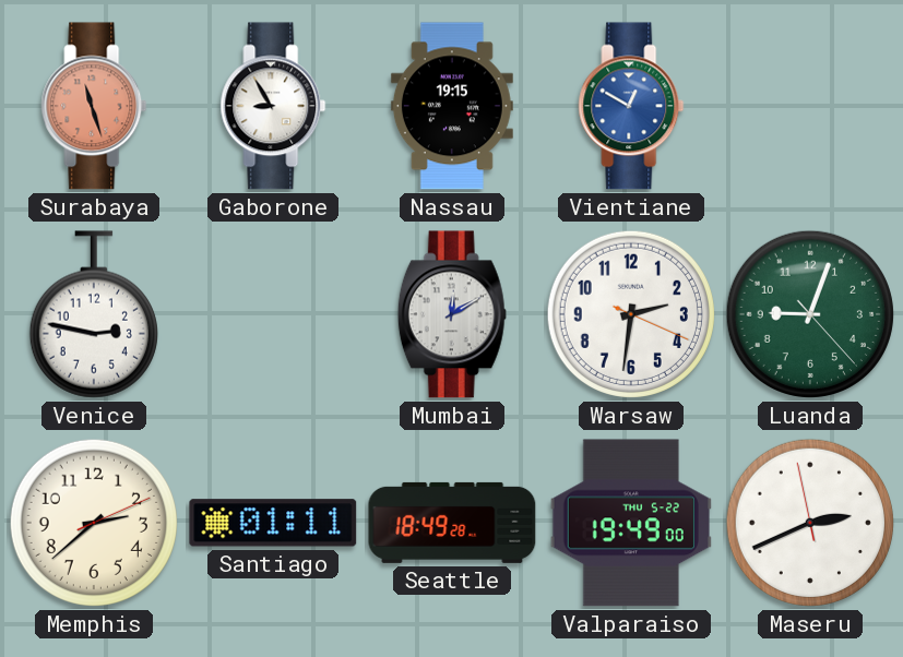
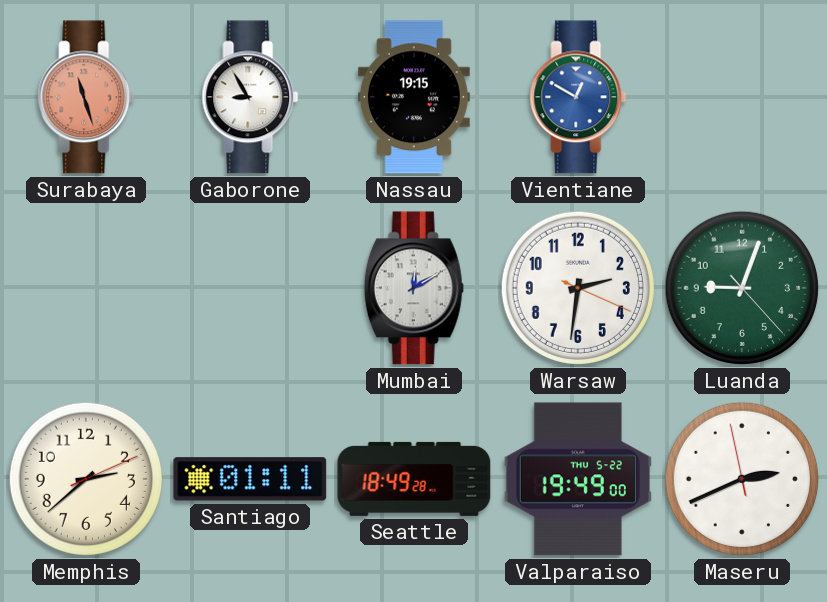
Venice: 2:47 -> none (94, 314)
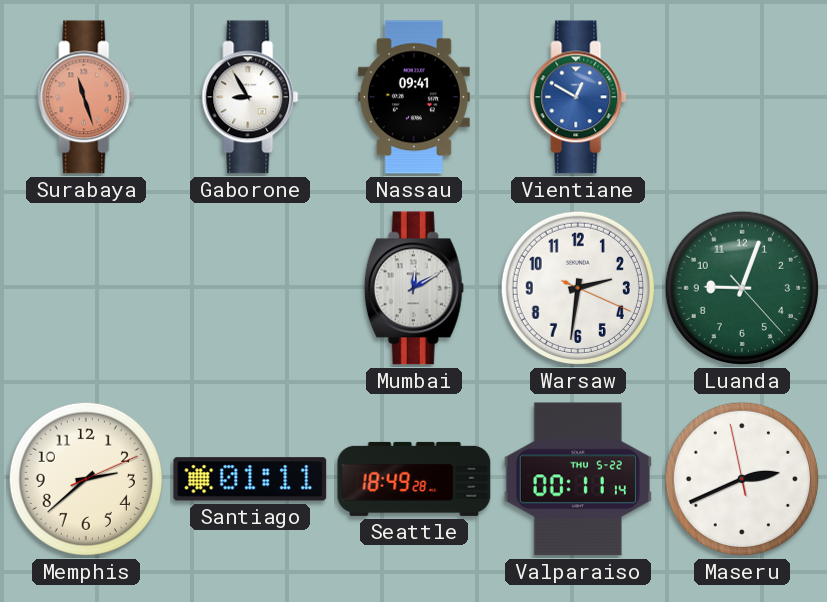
Nassau: 19:15 -> 09:41 (414, 97)
Valparaiso: 19:49 -> 00:11 (578, 479)
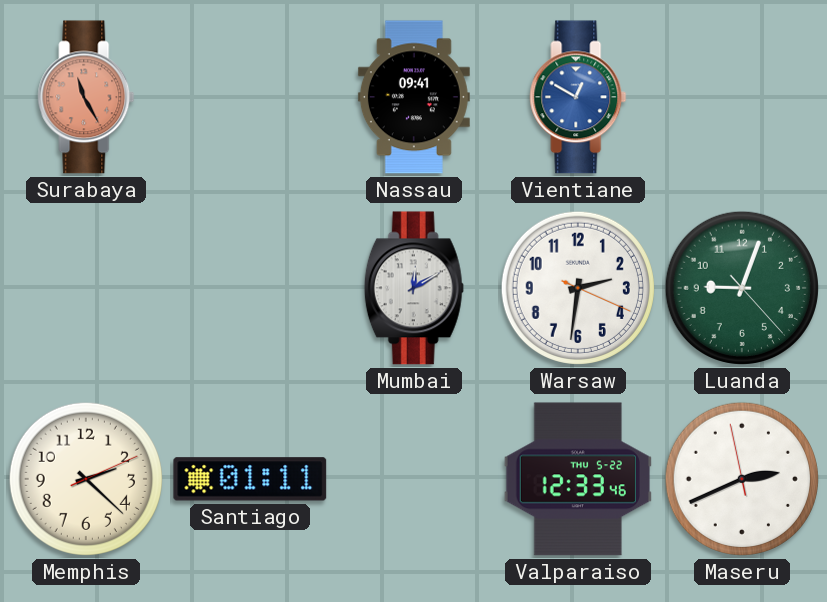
Surabaya: 11:27 -> 11:25 (86, 97)
Gaborone: 8:55 -> none (250, 97)
Memphis: 2:38 -> 2:22 (86, 479)
Seattle: 18:49 -> none (414, 479)
Valparaiso: 00:11 -> 12:33 (578, 479)
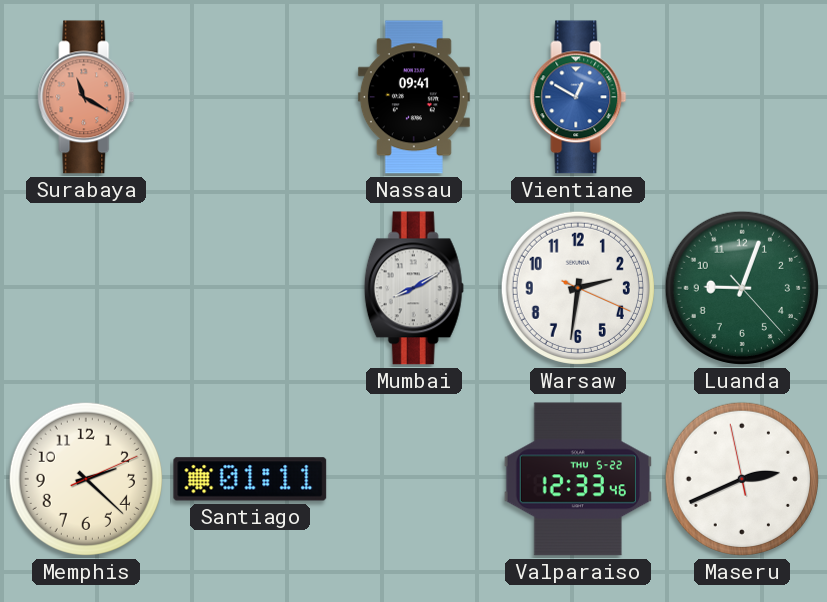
Surabaya: 11:25 -> 11:20 (86, 97)
Mumbai: 12:10 -> 8:10 (414, 288)
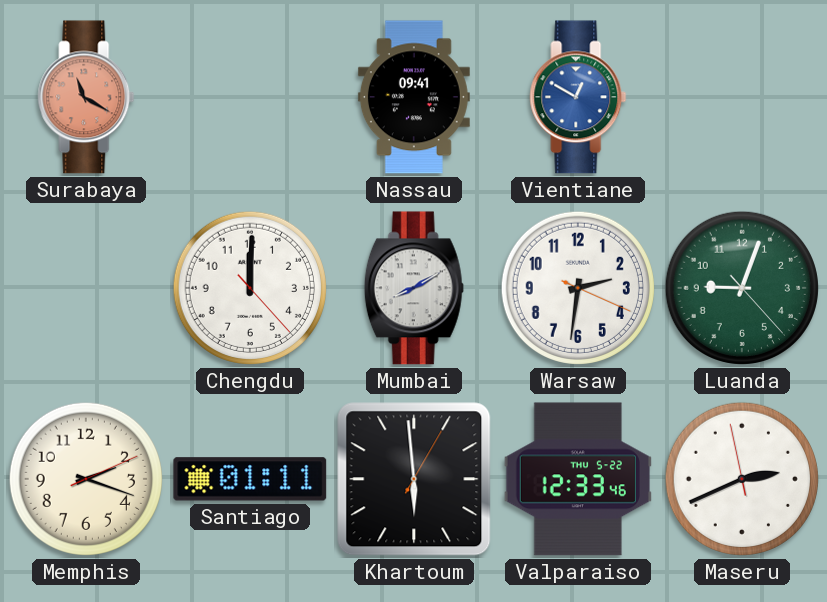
Chengdu: none -> 12:00 (250, 288)
Memphis: 2:22 -> 2:18 (86, 479)
Khartoum: none -> 5:59 (414, 479)
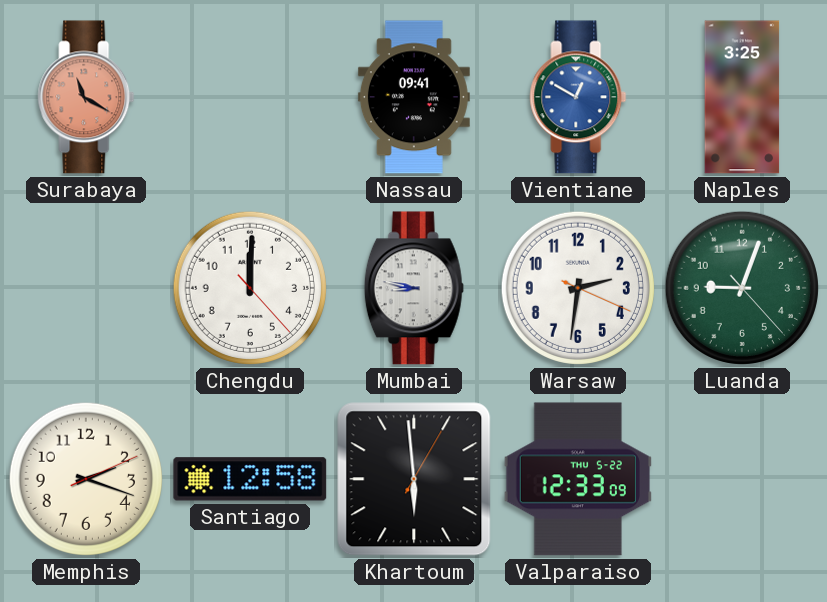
Naples: none -> 3:25 (742, 97)
Mumbai: 8:10 -> 8:47 (414, 288)
Santiago: 01:11 -> 12:58 (250, 479)
Valparaiso: 12:33:46 -> 12:33:09 (578, 479)
Maseru: 2:40 -> none (742, 479)
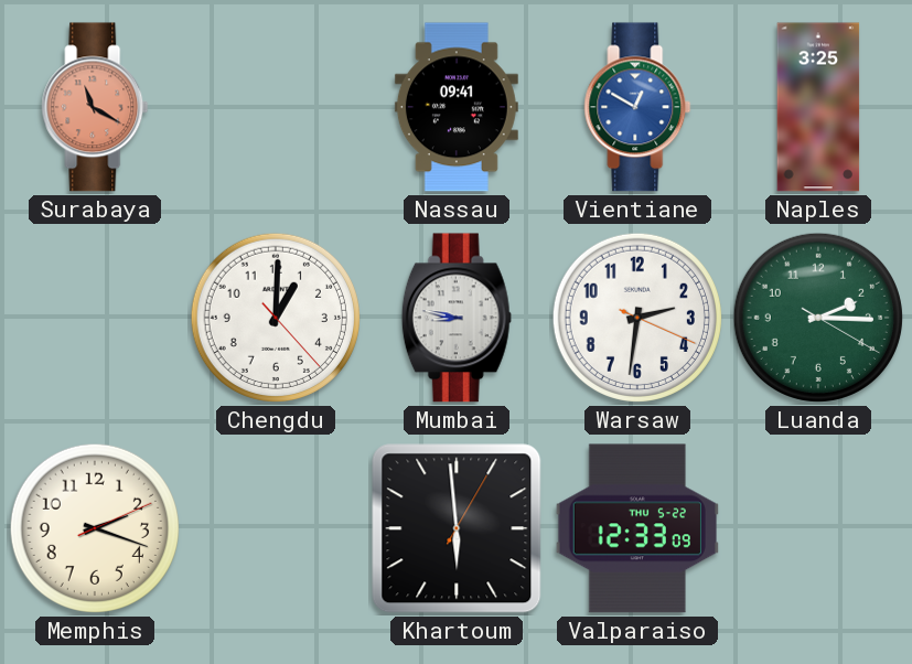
Chengdu: 12:00 -> 1:00 (276, 318)
Luanda: 9:03 -> 2:15 (818, 318)
Santiago: 12:58 -> none (250, 479)
